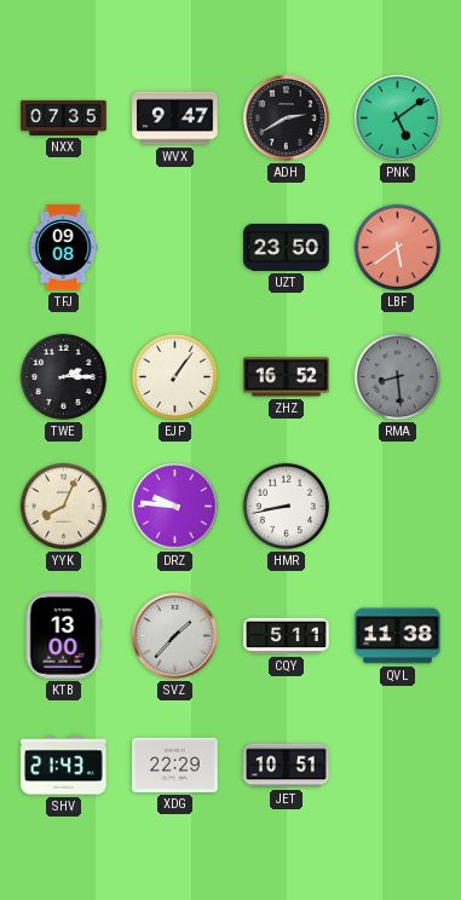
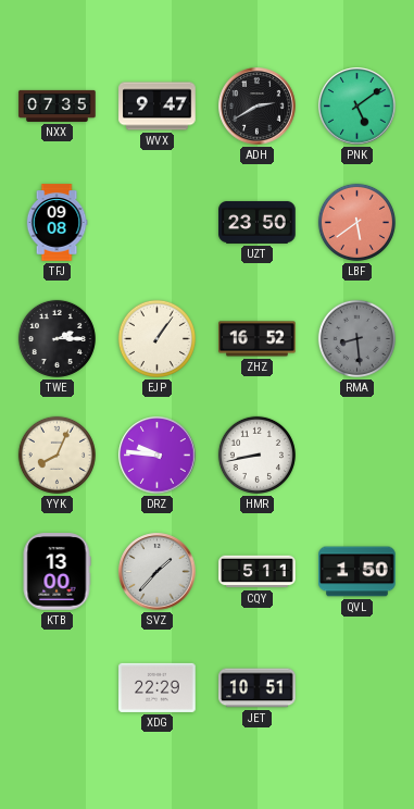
QVL: 11:38 -> 1:50 (357, 572)
SHV: 21:43 -> none (64, 766)
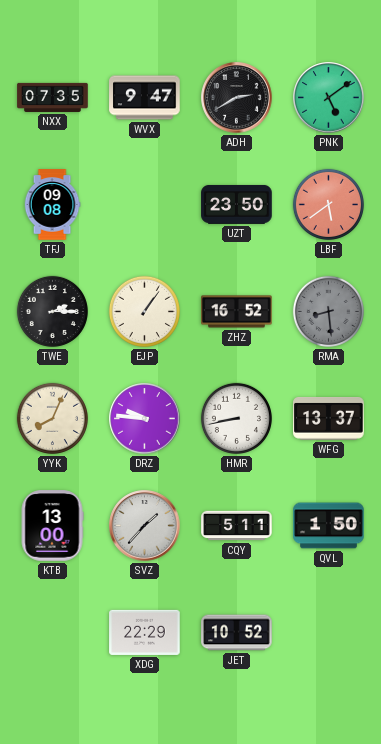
WFG: none -> 13:37 (329, 418)
JET: 10:51 -> 10:52 (237, 633)
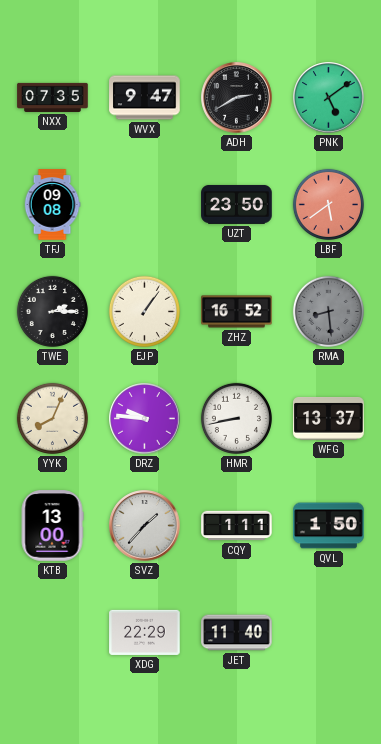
CQY: 5:11 -> 1:11 (237, 526)
JET: 10:52 -> 11:40 (237, 633)
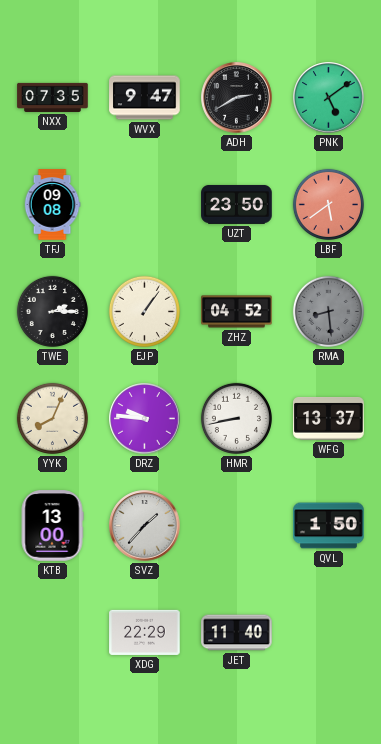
ZHZ: 16:52 -> 04:52 (237, 312)
CQY: 1:11 -> none (237, 526)
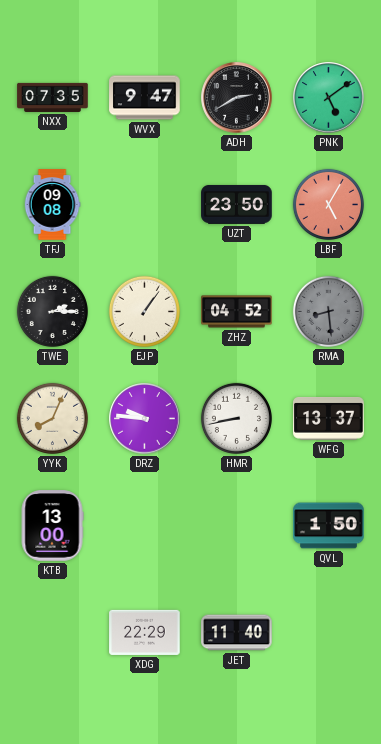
LBF: 5:39 -> 5:05 (328, 204)
SVZ: 1:37 -> none (145, 526)
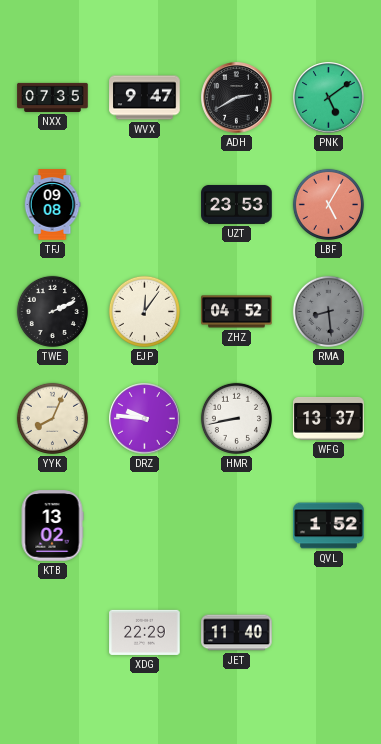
UZT: 23:50 -> 23:53 (237, 204)
TWE: 2:15 -> 2:11 (52, 311)
EJP: 1:06 -> 12:06 (144, 311)
KTB: 13:00 -> 13:02 (52, 526)
QVL: 1:50 -> 1:52 (329, 526)
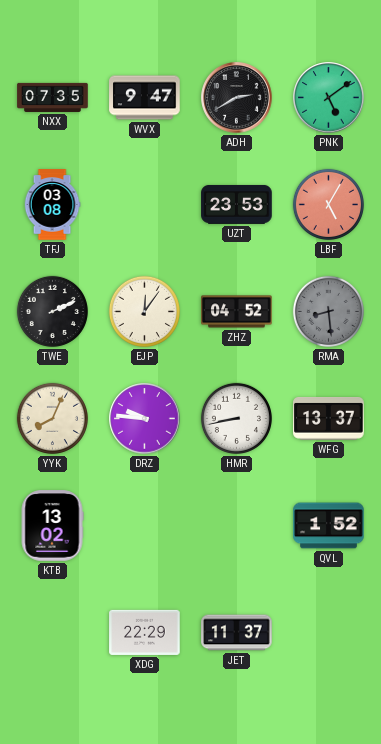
TFJ: 09:08 -> 03:08 (52, 205)
JET: 11:40 -> 11:37 (237, 633)
